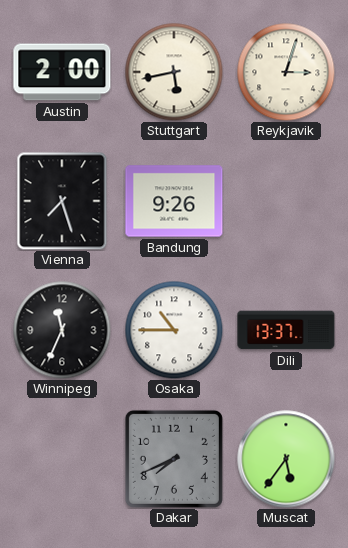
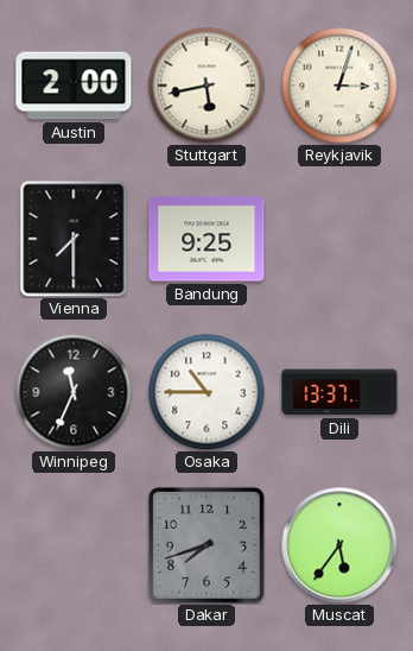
Vienna: 7:27 -> 7:30 (74, 239)
Bandung: 9:26 -> 9:25 (206, 239)
Dakar: 7:41 -> 7:42 (206, 545)
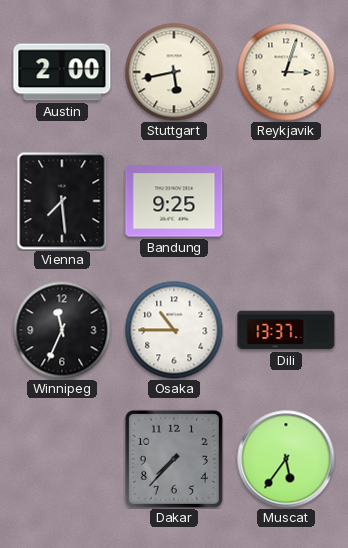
Vienna: 7:30 -> 7:29 (62, 201)
Dakar: 7:42 -> 7:37 (174, 459)
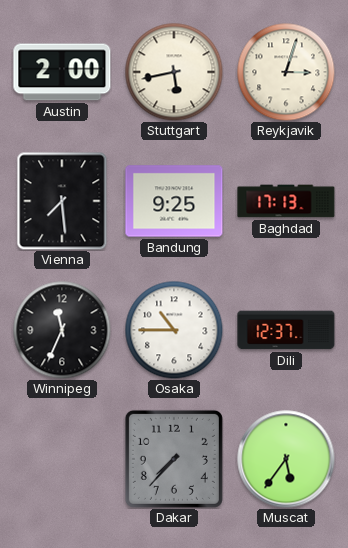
Baghdad: none -> 17:13 (286, 201)
Dili: 13:37 -> 12:37 (286, 330)
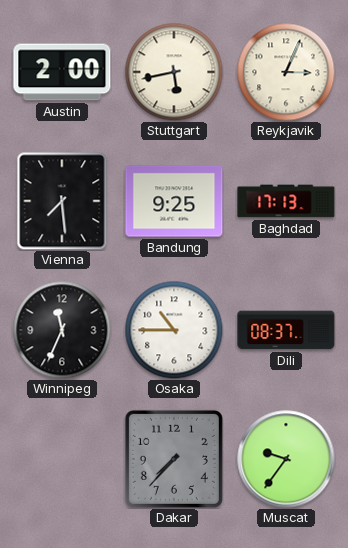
Reykjavik: 3:03 -> 3:04 (286, 72)
Dili: 12:37 -> 08:37 (286, 330)
Muscat: 5:36 -> 9:36 (286, 459)
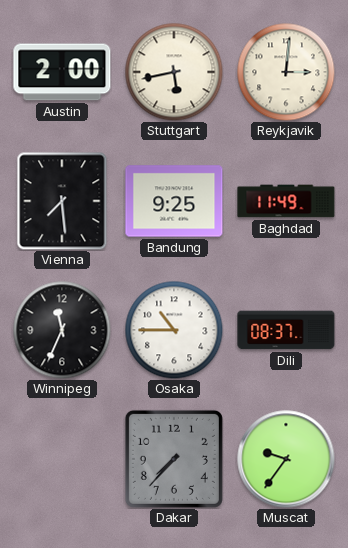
Reykjavik: 3:04 -> 3:01 (286, 72)
Baghdad: 17:13 -> 11:49 (286, 201)
